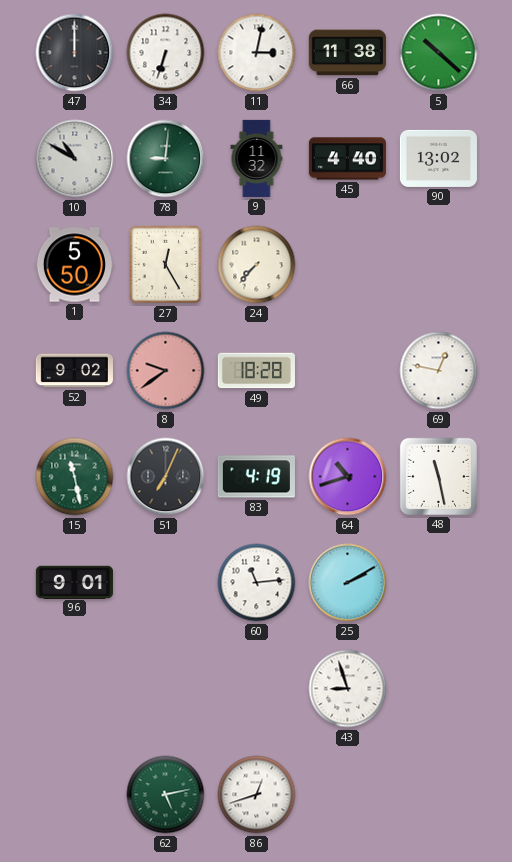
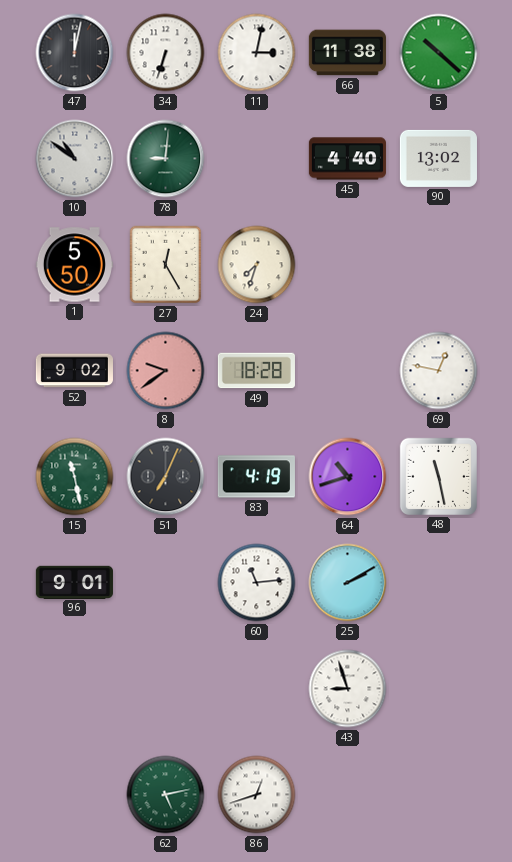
47: 12:00 -> 12:02 (75, 53)
10: 10:50 -> 10:51 (75, 159)
9: 11:32 -> none (257, 158)
24: 7:37 -> 7:33 (257, 265)
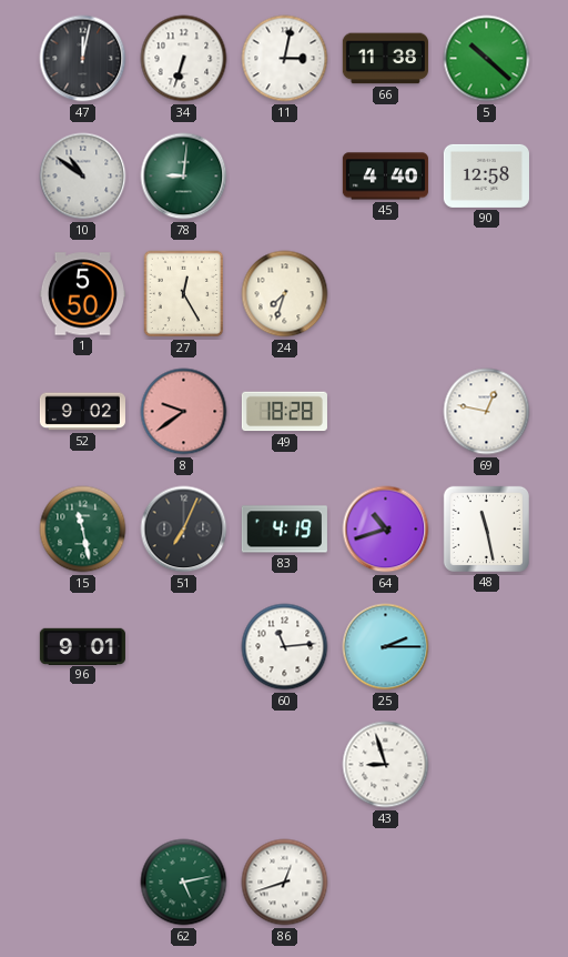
90: 13:02 -> 12:58 (486, 175)
25: 2:10 -> 2:15 (386, 647)
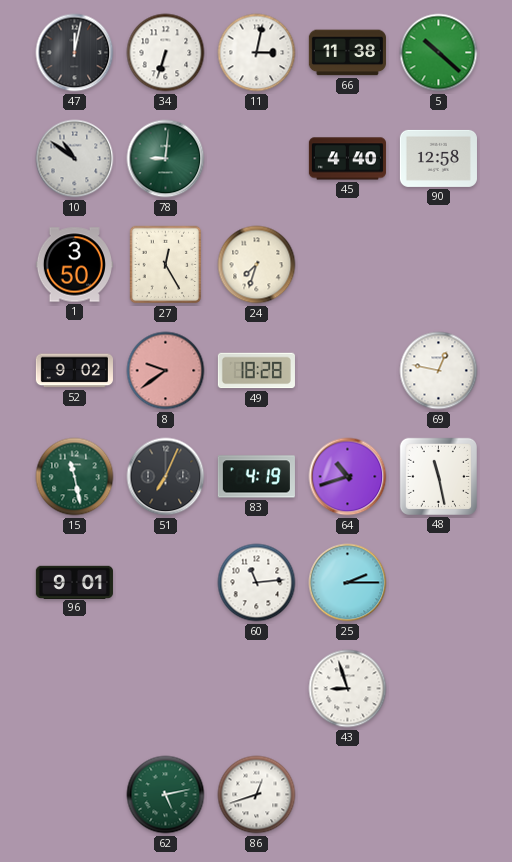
1: 5:50 -> 3:50 (74, 265)
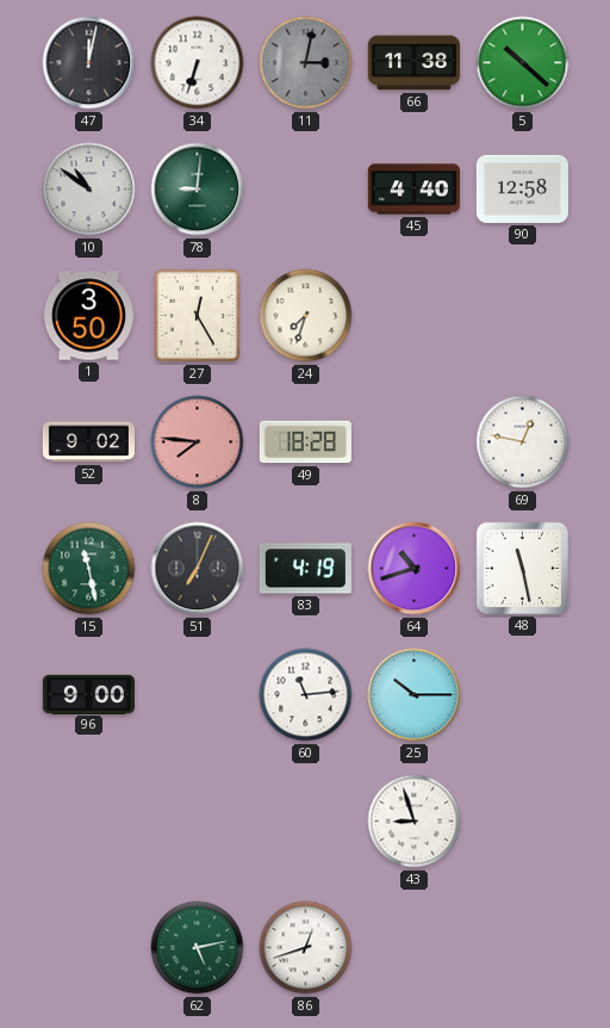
11 dial: white -> grey (306, 63)
8: 9:39 -> 7:46 (198, 442)
96: 9:01 -> 9:00 (88, 694)
25: 2:15 -> 10:15 (415, 695)
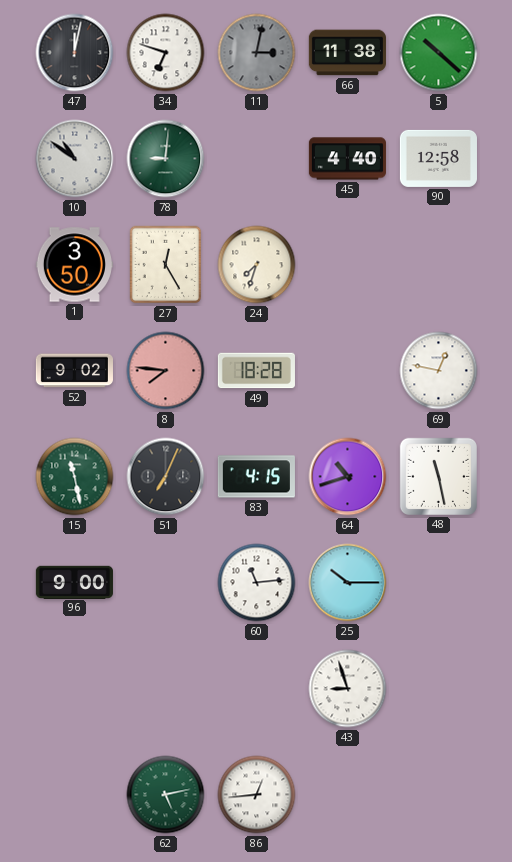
34: 6:33 -> 6:48 (166, 53)
83: 4:19 -> 4:15 (256, 477)
86: 12:42 -> 12:44 (257, 795)
